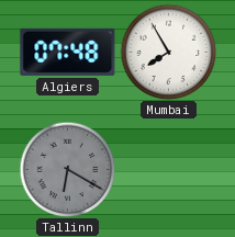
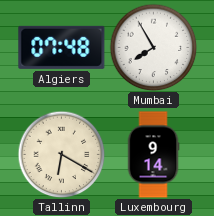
Tallinn dial: grey -> cream (61, 154)
Luxembourg: none -> 9:14 (153, 155)
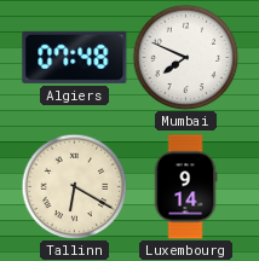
Mumbai: 7:55 -> 7:49 (185, 57)
